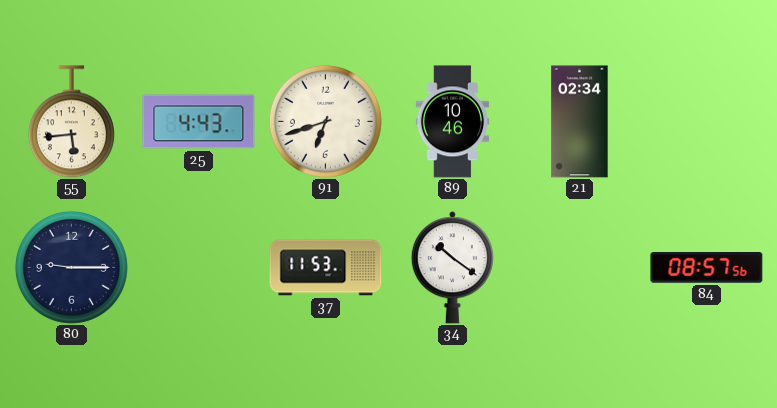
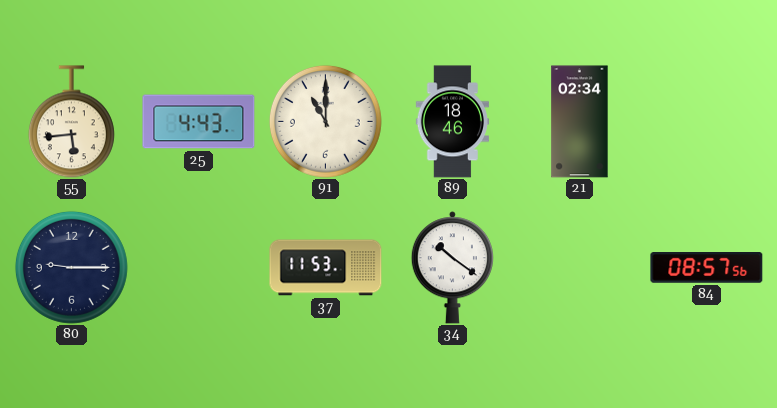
91: 6:42 -> 11:00 (325, 121)
89: 10:46 -> 18:46 (452, 122)
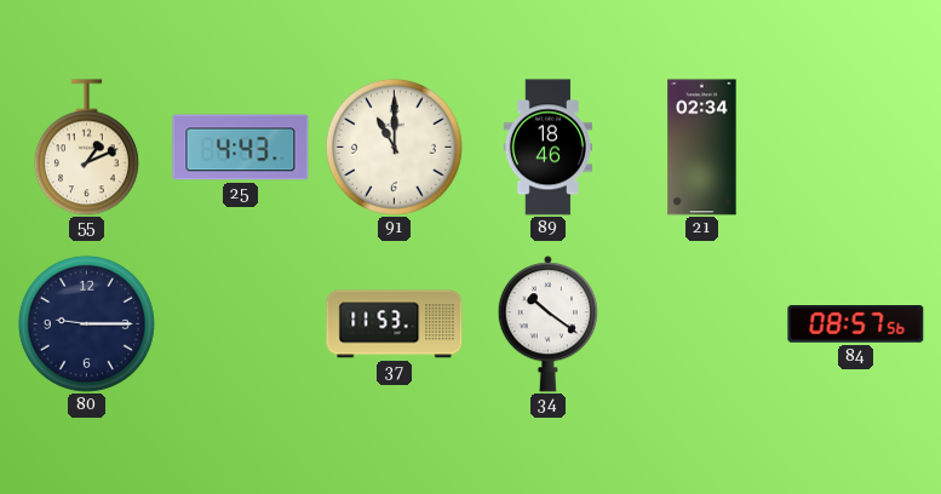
55: 5:44 -> 1:11 (86, 148)
